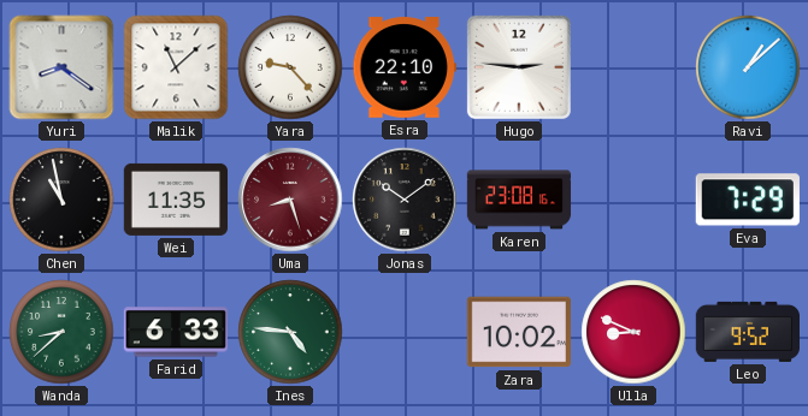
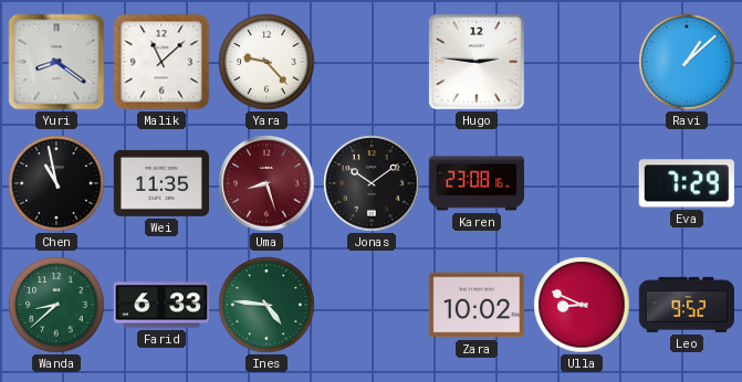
Esra: 22:10 -> none (403, 67)
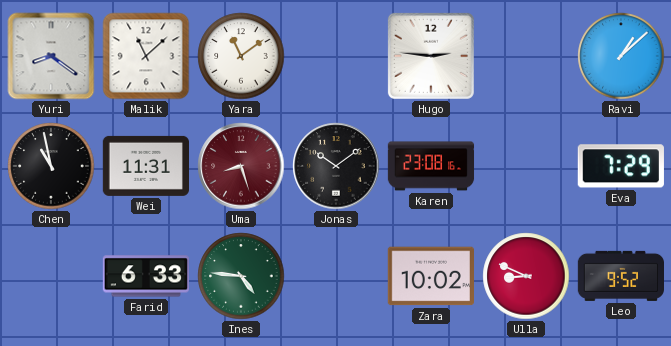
Yara: 9:23 -> 11:09 (241, 56)
Wei: 11:35 -> 11:31 (145, 166)
Wanda: 8:38 -> none (56, 305)
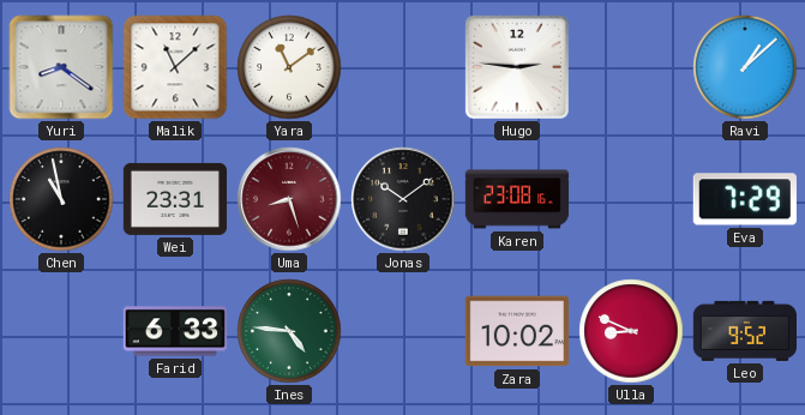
Wei: 11:31 -> 23:31 (174, 199)
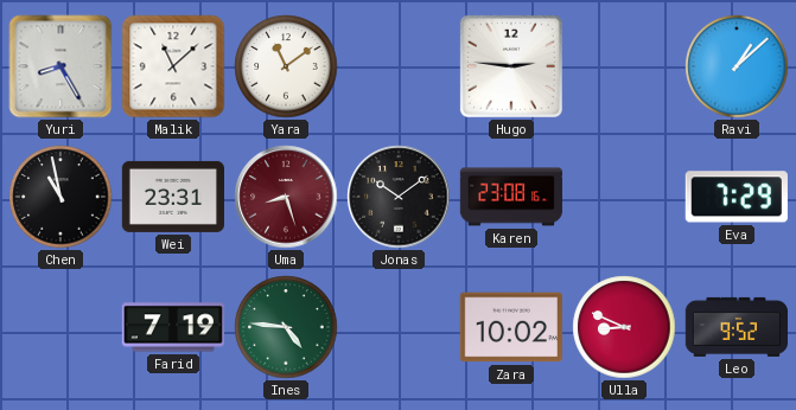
Yuri: 8:21 -> 8:25 (61, 66)
Farid: 6:33 -> 7:19 (172, 327)
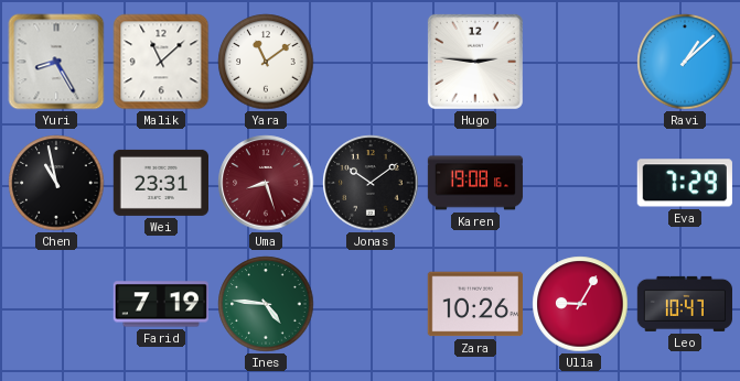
Karen: 23:08 -> 19:08 (475, 183)
Zara: 10:02 -> 10:26 (474, 304)
Ulla: 8:49 -> 9:05 (580, 304)
Leo: 9:52 -> 10:47 (684, 304)
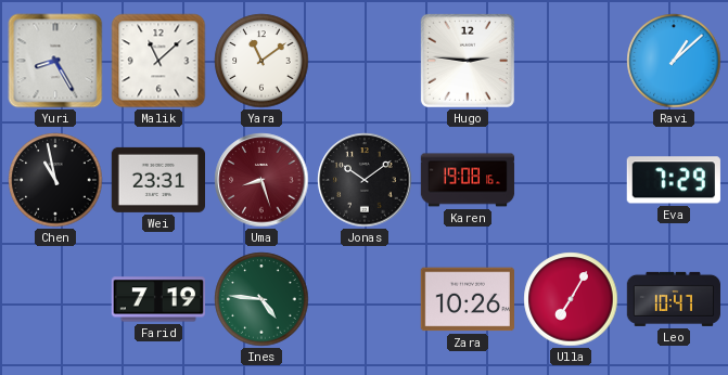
Ulla: 9:05 -> 7:05 (571, 299)
